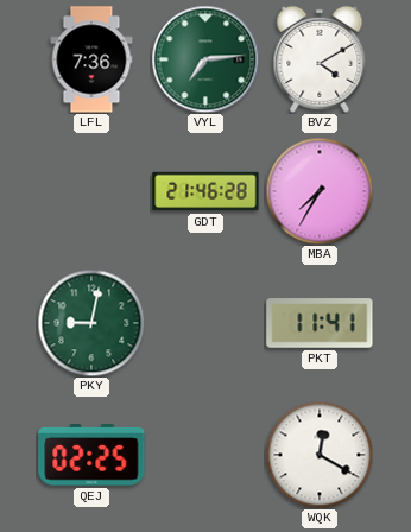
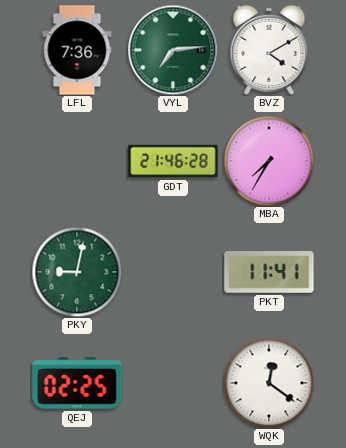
WQK: 12:20 -> 12:21 (269, 383)
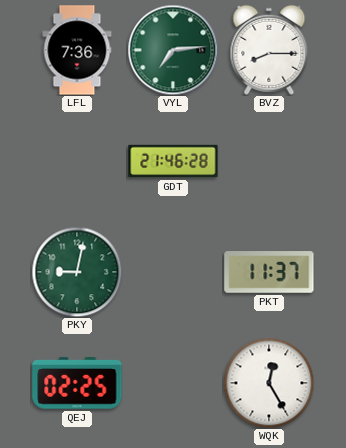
BVZ: 4:10 -> 8:15 (269, 50)
MBA: 7:35 -> none (269, 161)
PKT: 11:41 -> 11:37 (269, 272)
WQK: 12:21 -> 12:25 (269, 383)
